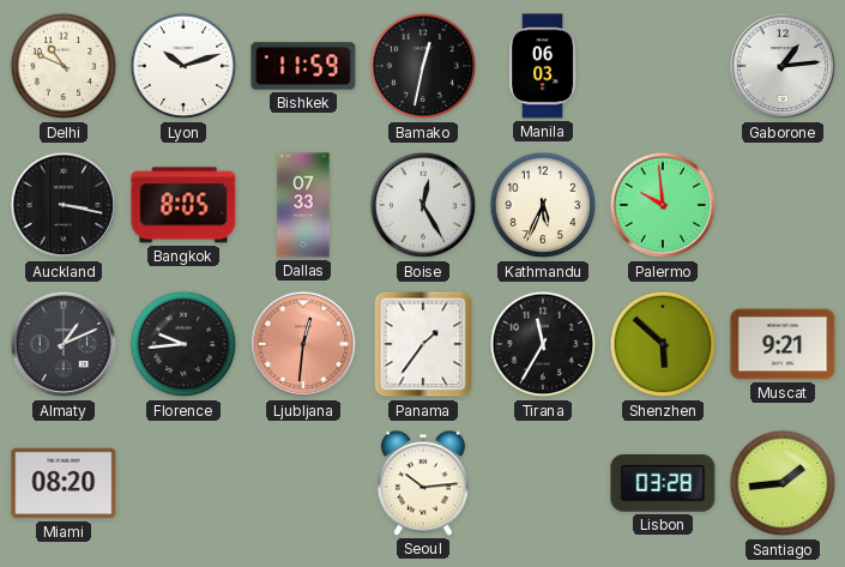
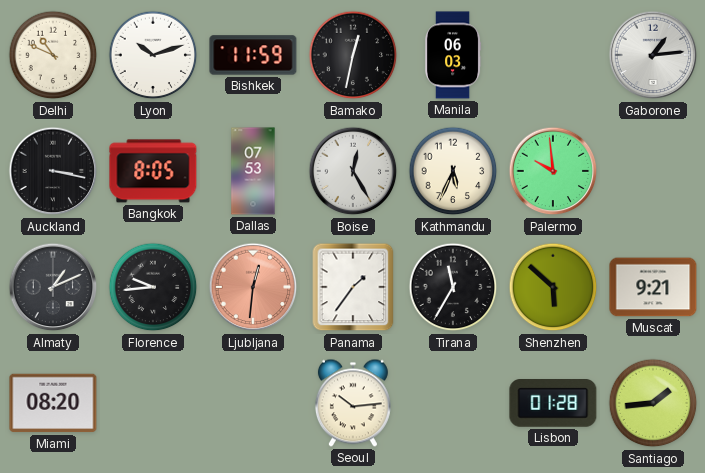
Dallas: 07:33 -> 07:53 (253, 171)
Lisbon: 03:28 -> 01:28 (553, 404)
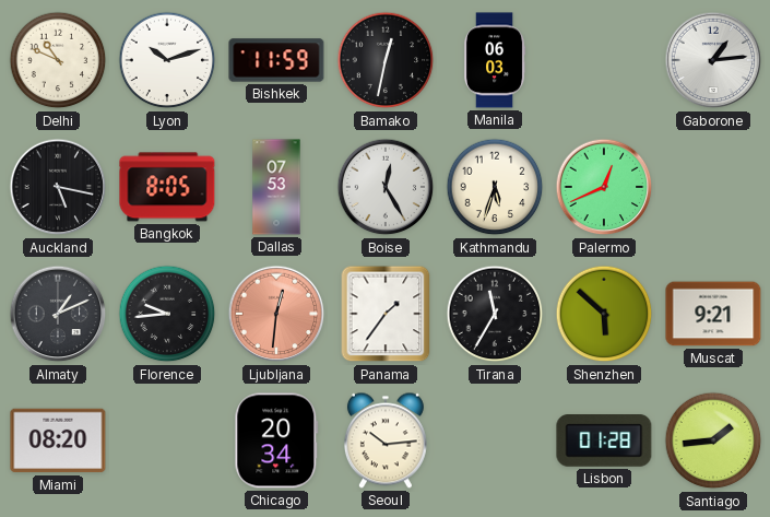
Auckland: 3:17 -> 5:17 (58, 187)
Kathmandu: 5:34 -> 5:33 (495, 187)
Palermo: 9:59 -> 12:41 (604, 187)
Chicago: none -> 20:34 (276, 440)
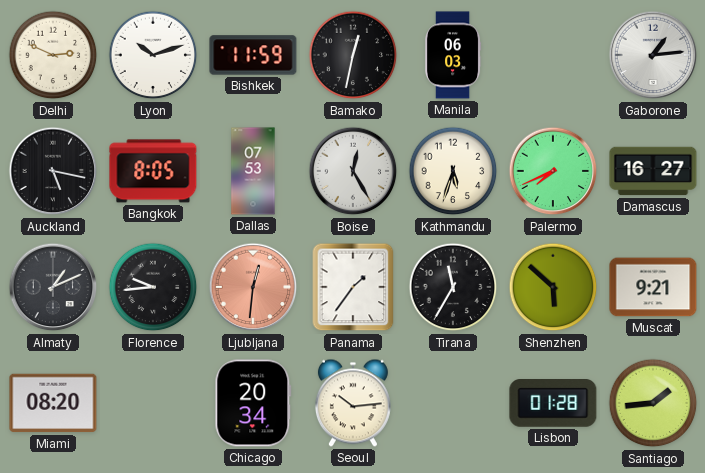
Delhi: 10:49 -> 2:49 (53, 55)
Palermo: 12:41 -> 7:41 (553, 171)
Damascus: none -> 16:27 (653, 171)
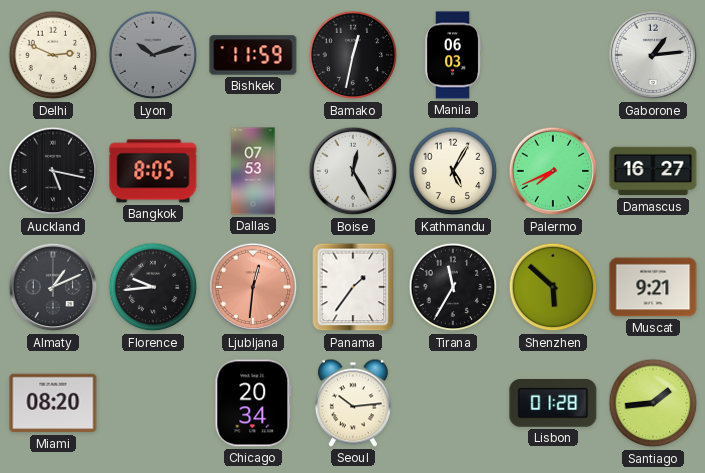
Lyon dial: white -> grey (153, 55)
Kathmandu: 5:33 -> 5:05 (453, 171)
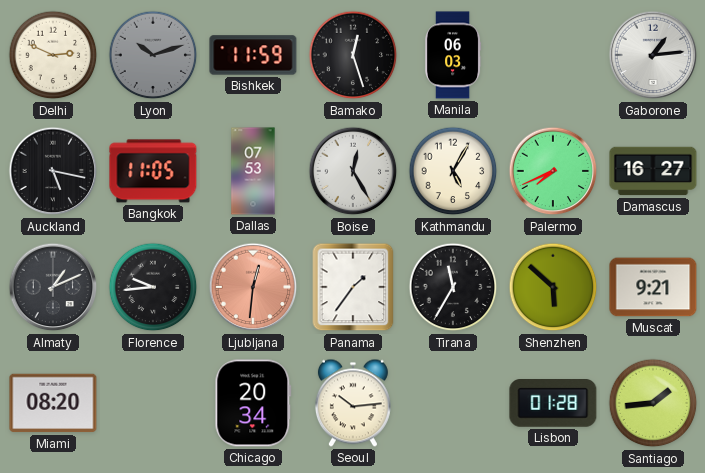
Bamako: 12:32 -> 12:27 (353, 55)
Bangkok: 8:05 -> 11:05 (153, 171)
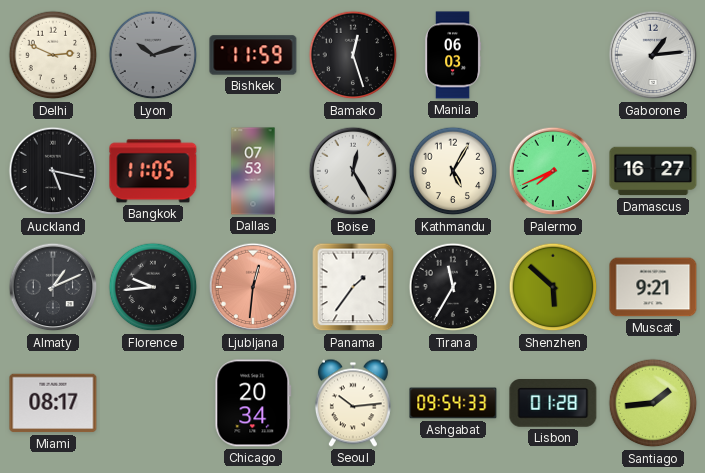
Miami: 08:20 -> 08:17 (53, 403)
Ashgabat: none -> 09:54 (453, 403)
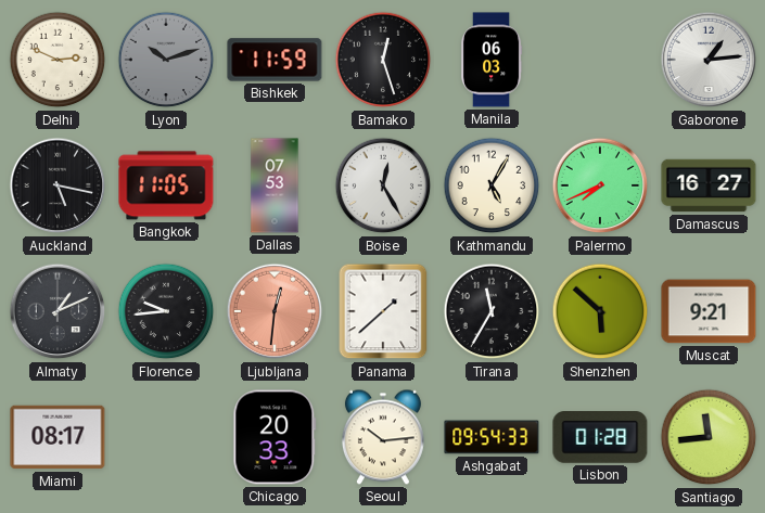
Panama: 1:36 -> 1:38 (383, 311)
Chicago: 20:34 -> 20:33 (275, 437)
Santiago: 1:44 -> 11:44 (709, 437)
